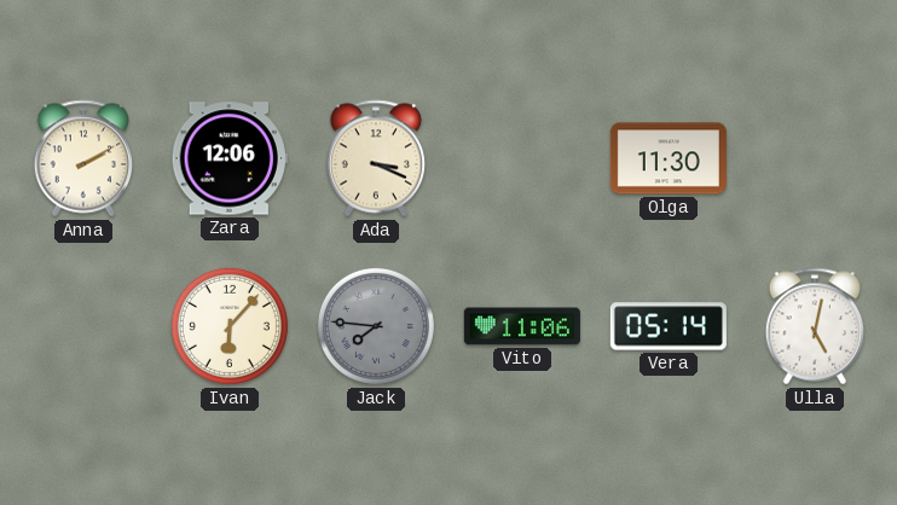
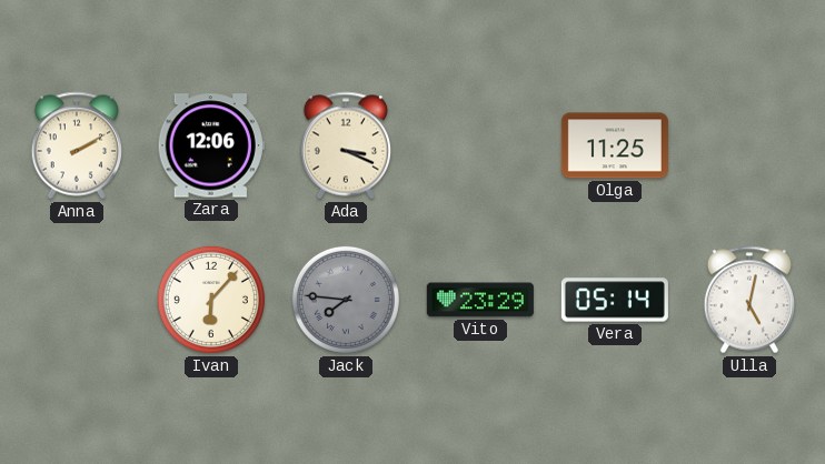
Olga: 11:30 -> 11:25 (615, 145)
Vito: 11:06 -> 23:29 (480, 300)
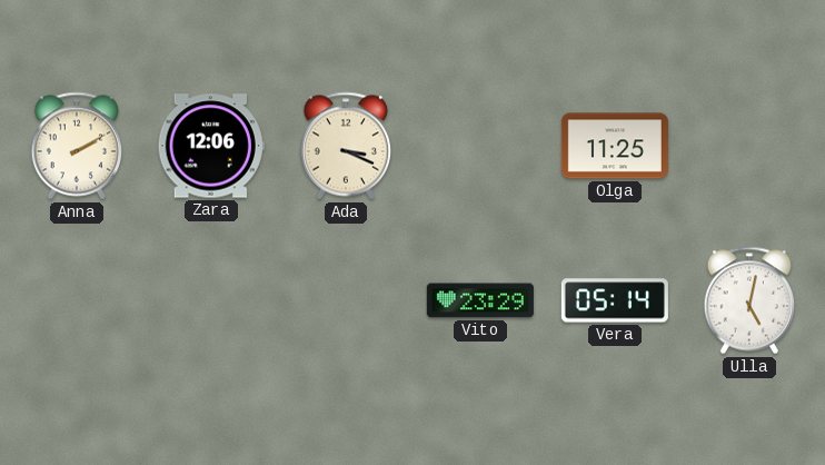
Ivan: 6:07 -> none (211, 300)
Jack: 7:46 -> none (346, 300)
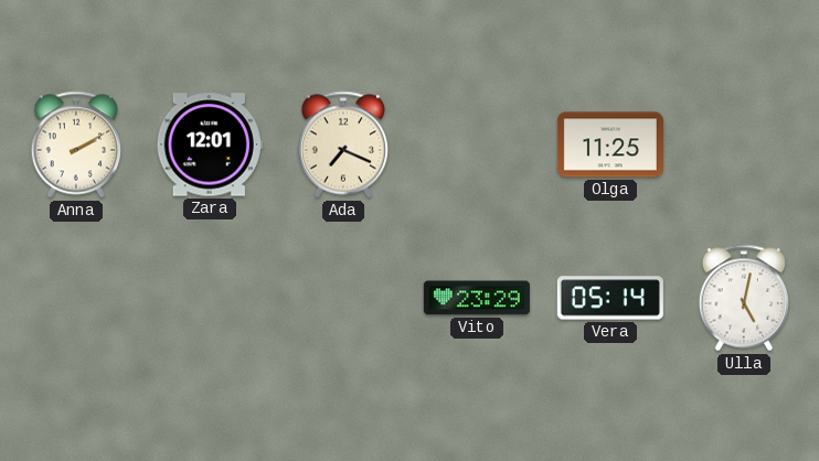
Zara: 12:06 -> 12:01 (210, 144)
Ada: 3:19 -> 7:19 (342, 144)
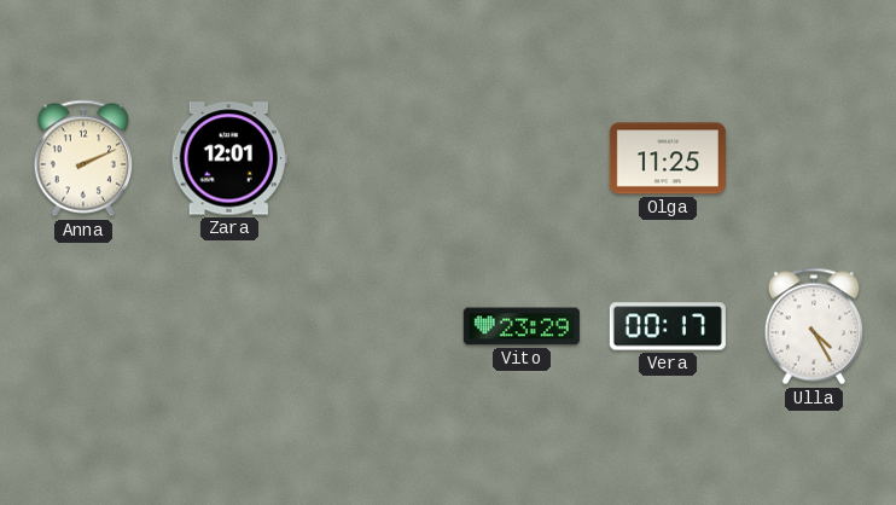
Anna: 2:10 -> 2:11 (82, 158)
Ada: 7:19 -> none (342, 144)
Vera: 05:14 -> 00:17 (668, 326)
Ulla: 5:02 -> 4:25 (813, 326)
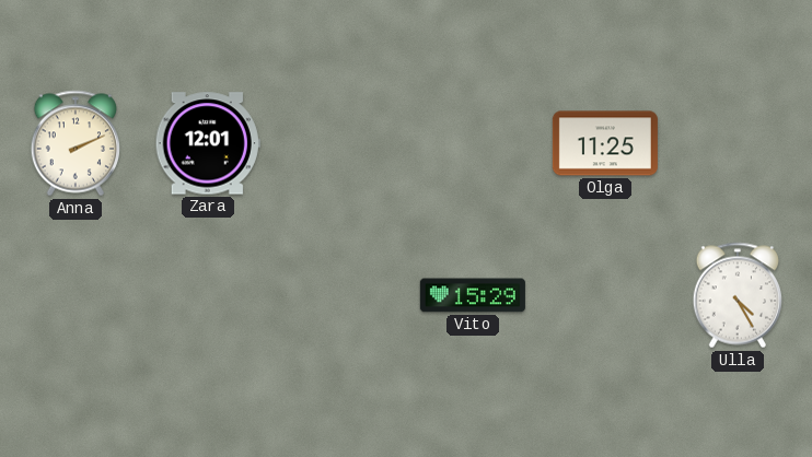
Vito: 23:29 -> 15:29 (473, 295)
Vera: 00:17 -> none (668, 326)
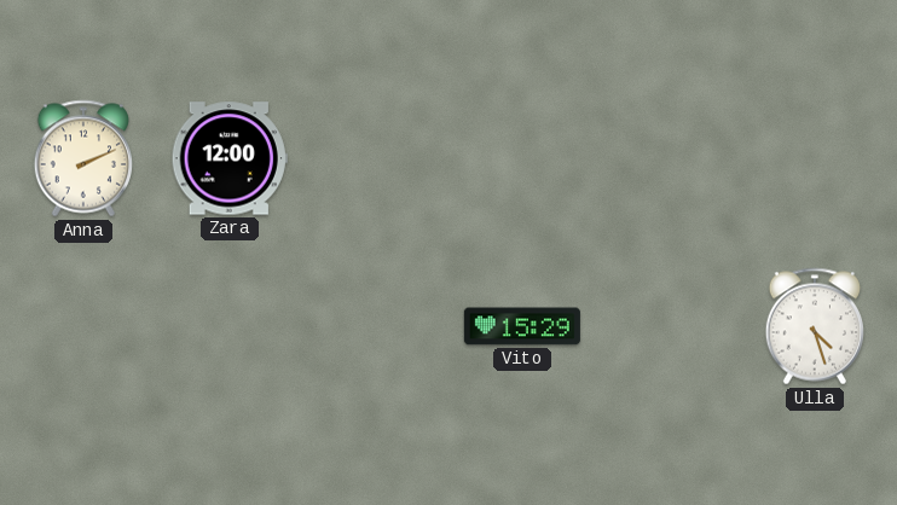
Zara: 12:01 -> 12:00 (230, 158)
Olga: 11:25 -> none (605, 143)
Ulla: 4:25 -> 4:27 (814, 326)
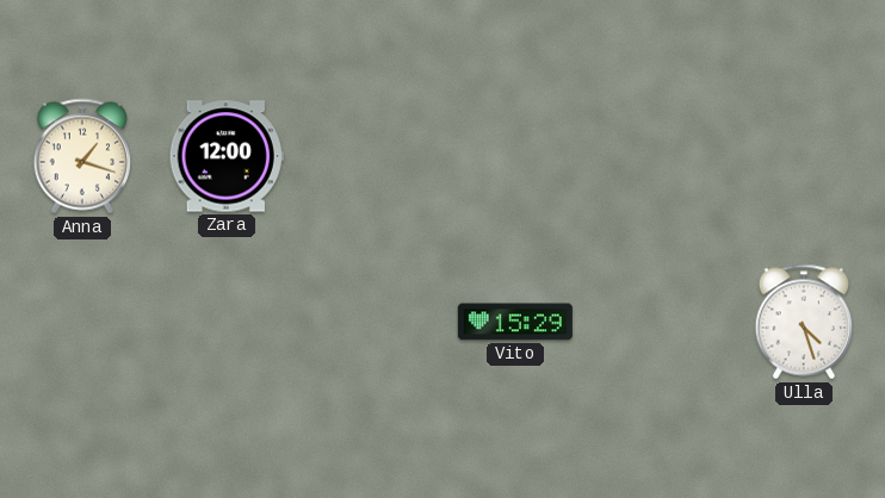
Anna: 2:11 -> 1:18 (81, 156)
